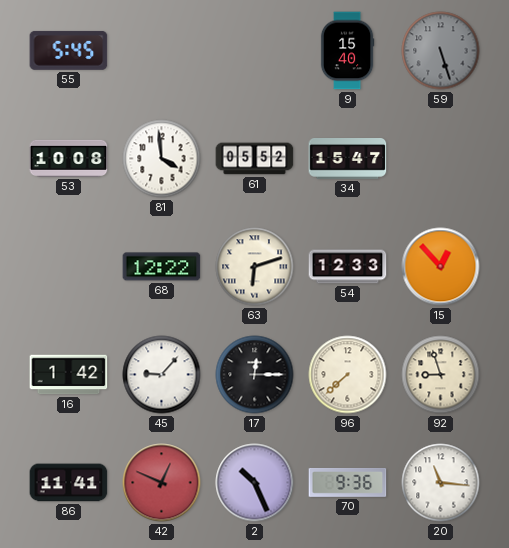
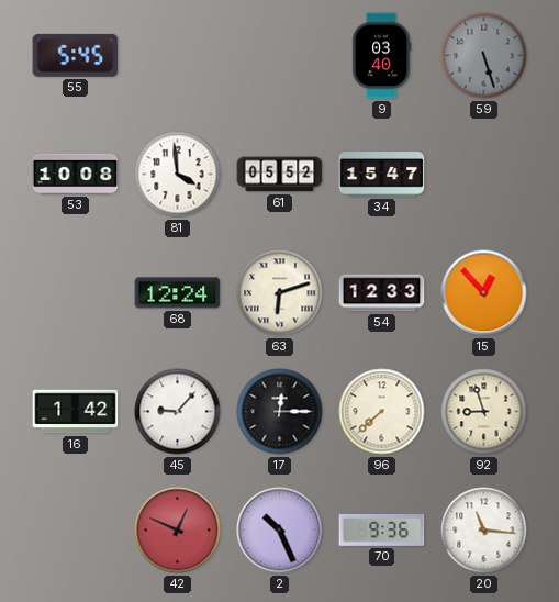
9: 15:40 -> 03:40 (381, 56)
68: 12:22 -> 12:24 (178, 293)
86: 11:41 -> none (69, 483)
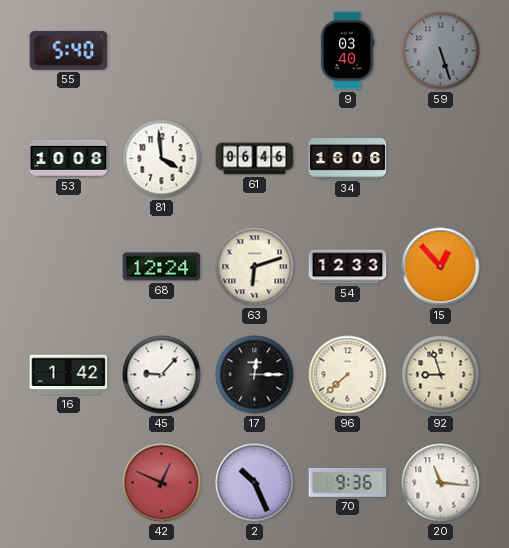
55: 5:45 -> 5:40 (69, 50)
61: 05:52 -> 06:46 (255, 159)
34: 15:47 -> 16:06 (348, 159)
